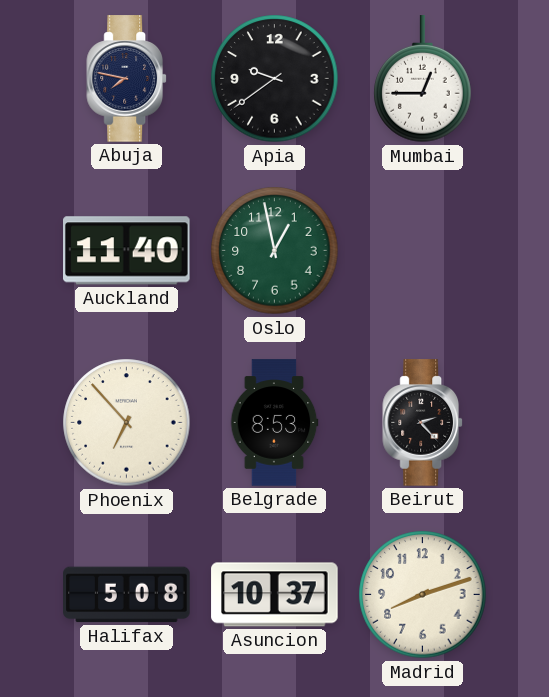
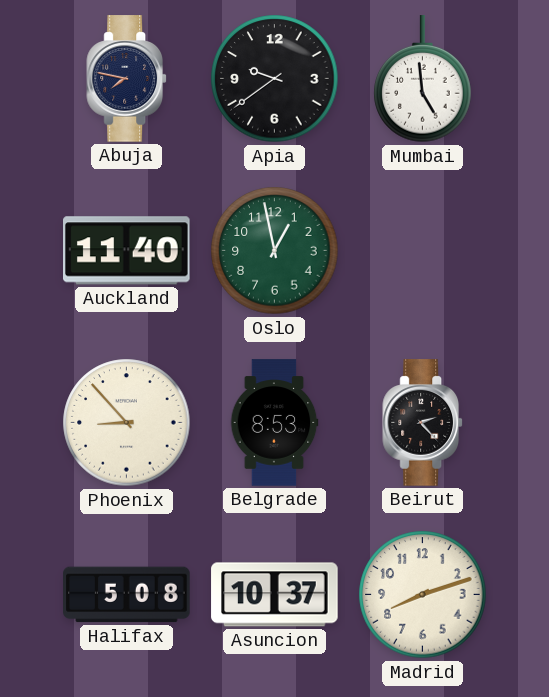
Mumbai: 12:45 -> 4:59 (423, 79)
Phoenix: 6:53 -> 8:53 (127, 423)
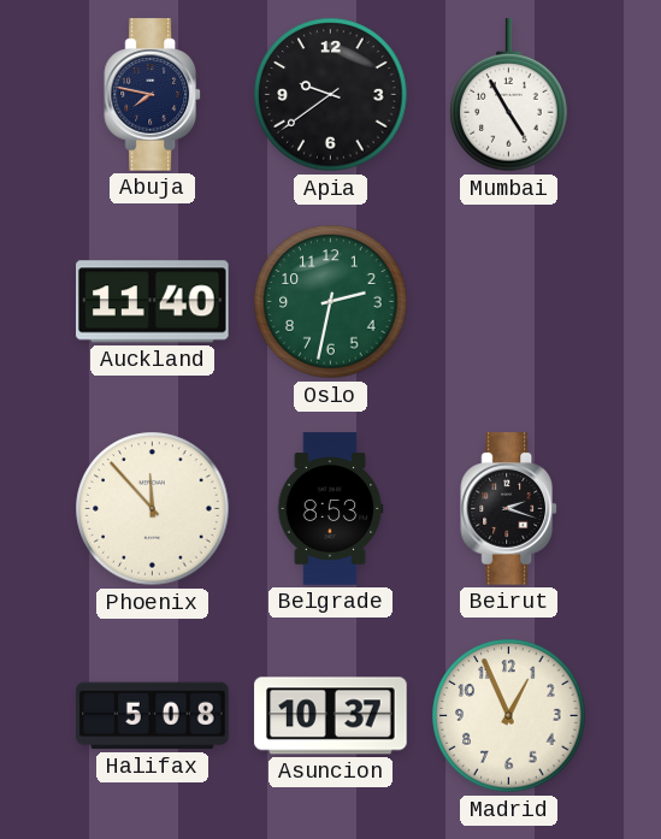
Mumbai: 4:59 -> 4:55 (509, 95)
Oslo: 12:58 -> 2:32 (331, 302)
Phoenix: 8:53 -> 11:53 (153, 509)
Beirut: 2:23 -> 2:18 (509, 509)
Madrid: 8:12 -> 12:56 (509, 716)
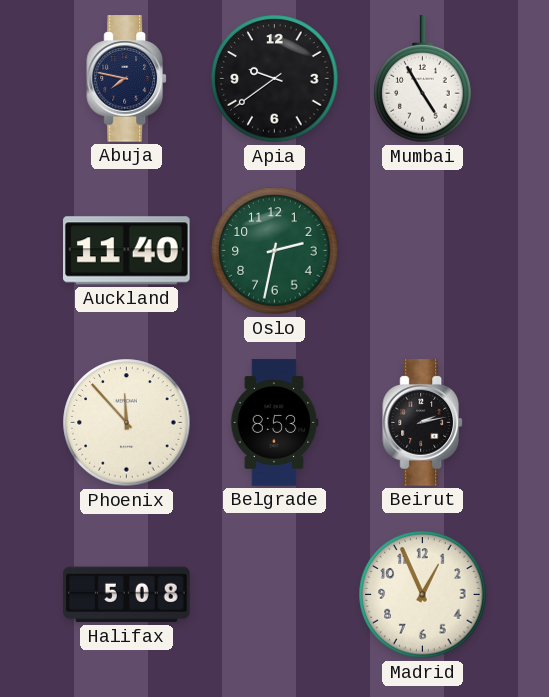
Beirut: 2:18 -> 2:13 (423, 423)
Asuncion: 10:37 -> none (331, 716)
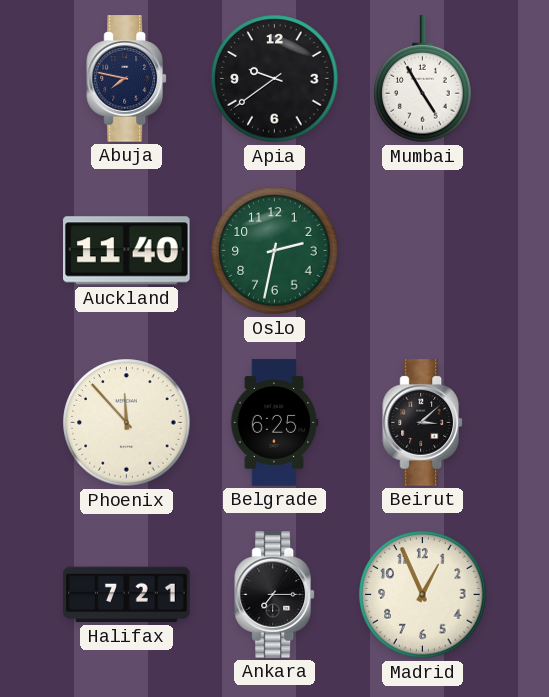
Belgrade: 8:53 -> 6:25 (274, 423)
Beirut: 2:13 -> 3:08 (423, 423)
Halifax: 5:08 -> 7:21 (127, 595)
Ankara: none -> 7:15 (275, 595)
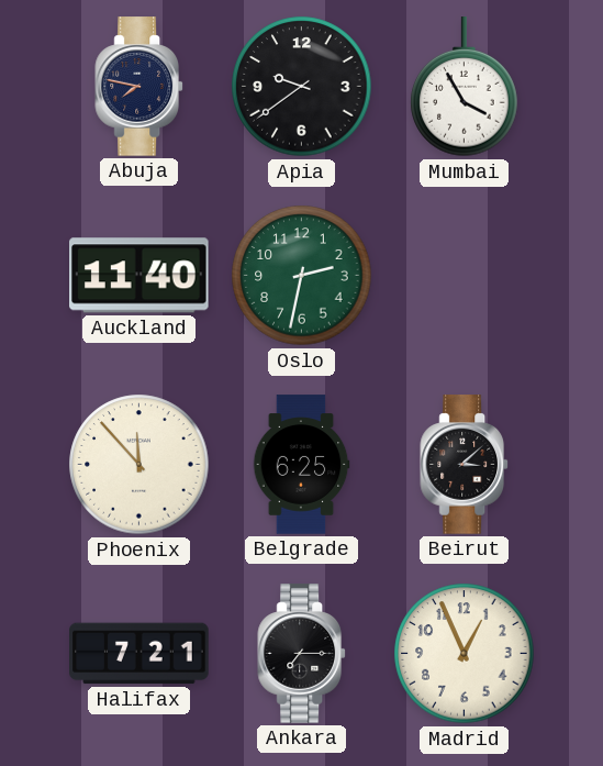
Mumbai: 4:55 -> 3:55 (465, 87)
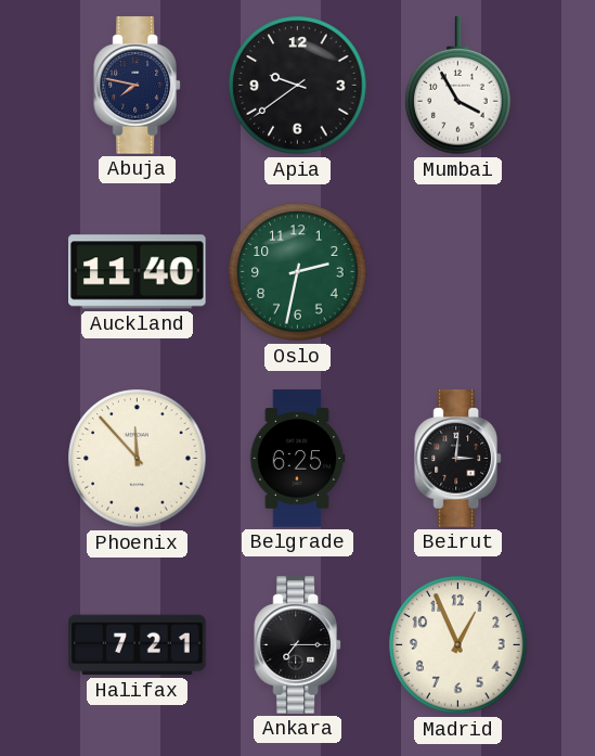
Beirut: 3:08 -> 3:01 (458, 459)
